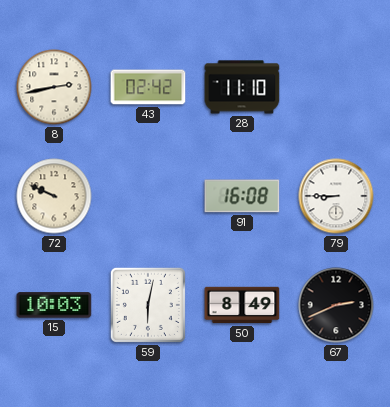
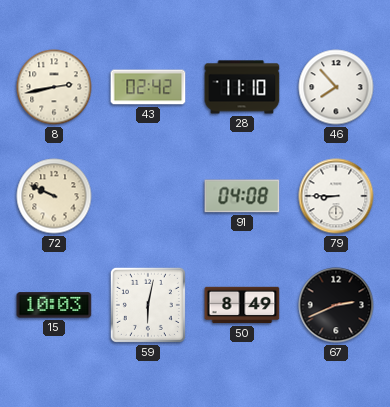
46: none -> 7:53 (336, 87)
91: 16:08 -> 04:08 (242, 196)
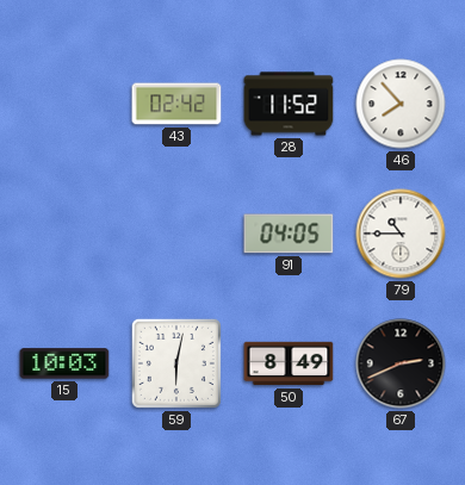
8: 2:43 -> none (54, 87)
28: 11:10 -> 11:52 (289, 104)
72: 9:49 -> none (54, 196)
91: 04:08 -> 04:05 (289, 234)
79: 8:45 -> 10:45 (401, 234)
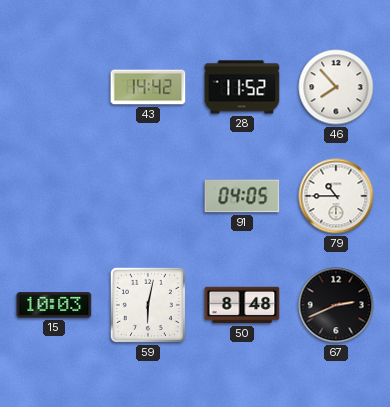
43: 02:42 -> 14:42 (148, 87)
50: 8:49 -> 8:48 (242, 305)
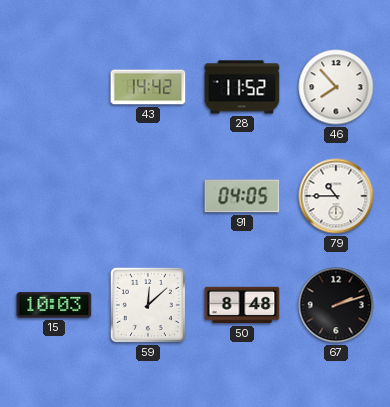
59: 6:02 -> 12:08 (148, 305)
67: 2:41 -> 2:12 (336, 305)
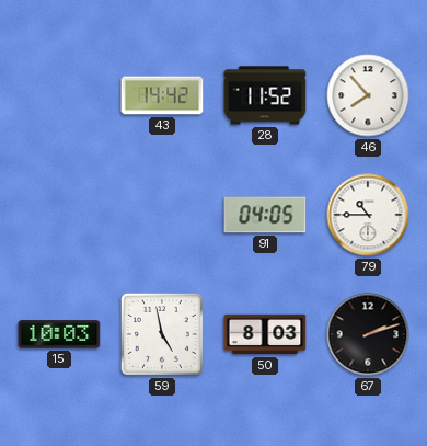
59: 12:08 -> 4:58 (162, 334)
50: 8:48 -> 8:03 (265, 334)
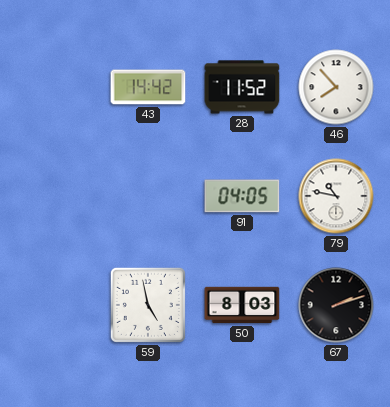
79: 10:45 -> 10:47 (336, 196)
15: 10:03 -> none (59, 334)
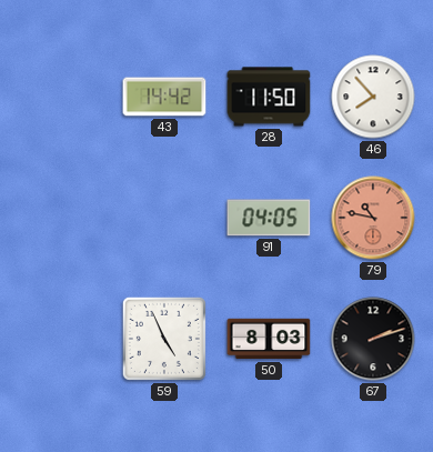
28: 11:52 -> 11:50 (269, 97)
79 dial: white -> salmon (373, 218)
59: 4:58 -> 4:56 (164, 339)
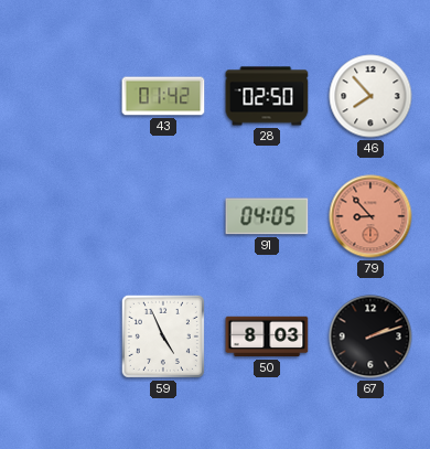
43: 14:42 -> 01:42 (163, 96)
28: 11:50 -> 02:50 (267, 96)
79: 10:47 -> 8:53 (370, 216)
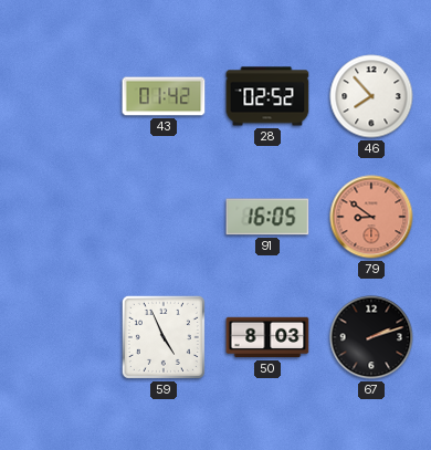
28: 02:50 -> 02:52 (267, 96)
91: 04:05 -> 16:05 (267, 217)
79: 8:53 -> 8:51 (371, 217)
